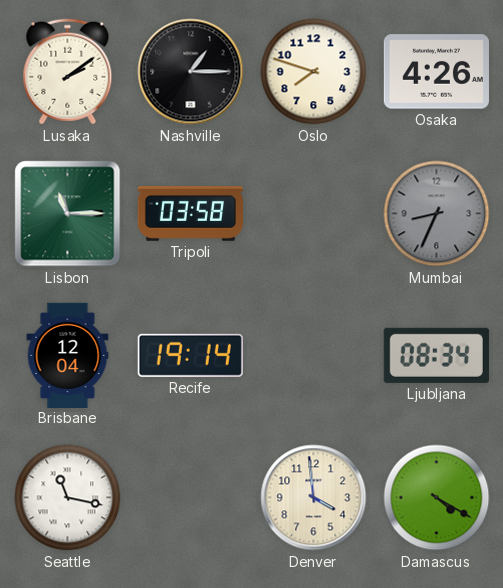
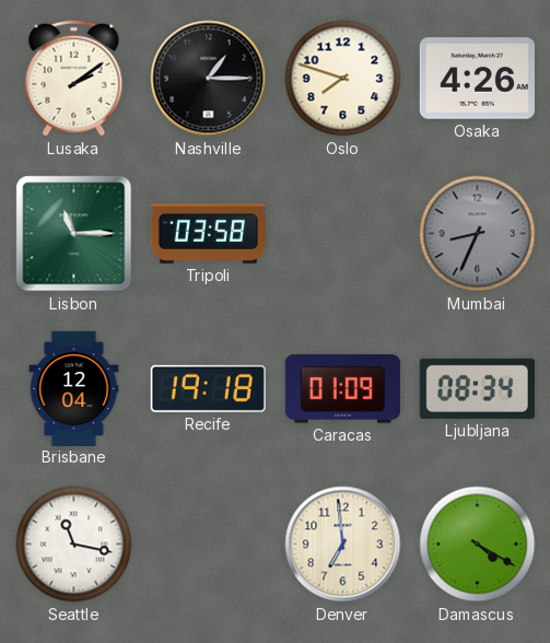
Recife: 19:14 -> 19:18 (208, 388)
Caracas: none -> 01:09 (342, 389)
Denver: 3:59 -> 6:59 (343, 545)
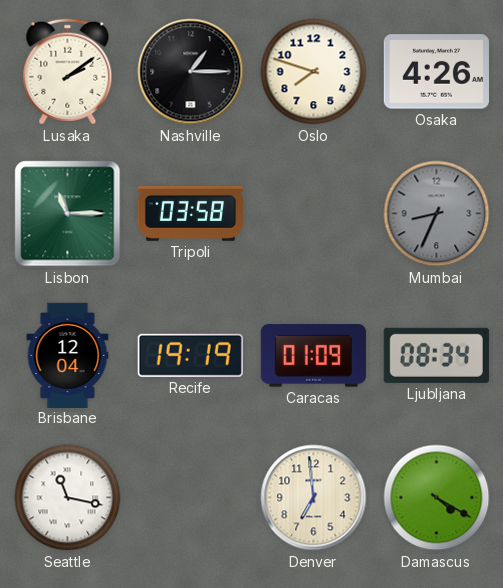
Recife: 19:18 -> 19:19 (190, 355)
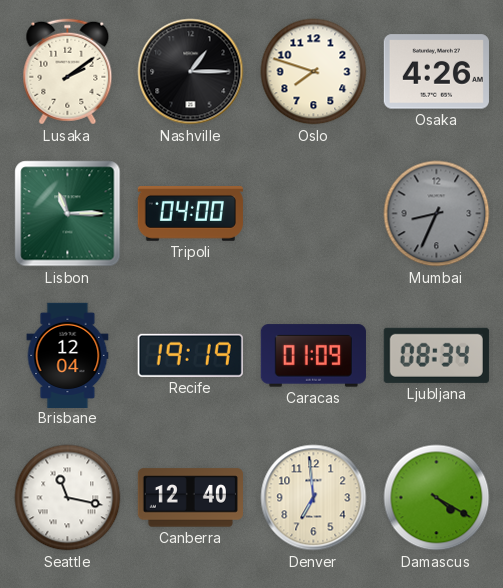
Tripoli: 03:58 -> 04:00 (190, 214)
Canberra: none -> 12:40 (190, 498)
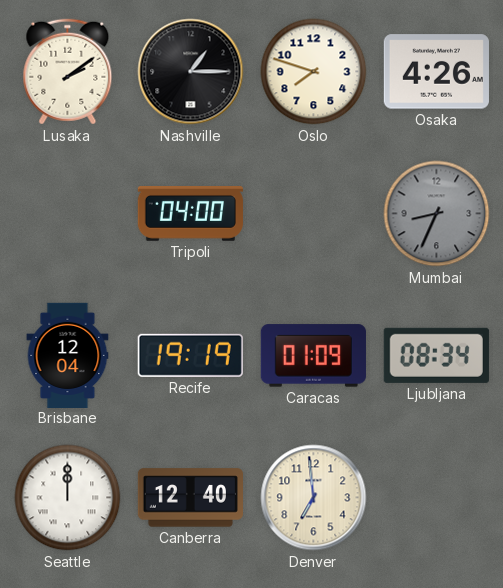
Lisbon: 11:15 -> none (68, 214)
Seattle: 11:17 -> 12:00 (68, 498)
Damascus: 4:20 -> none (437, 498)
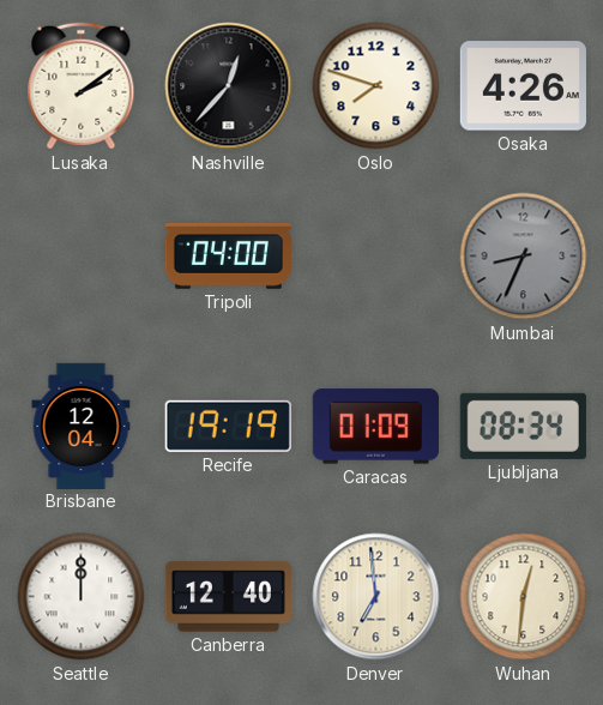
Nashville: 1:15 -> 12:37 (229, 86)
Wuhan: none -> 12:31 (524, 597)
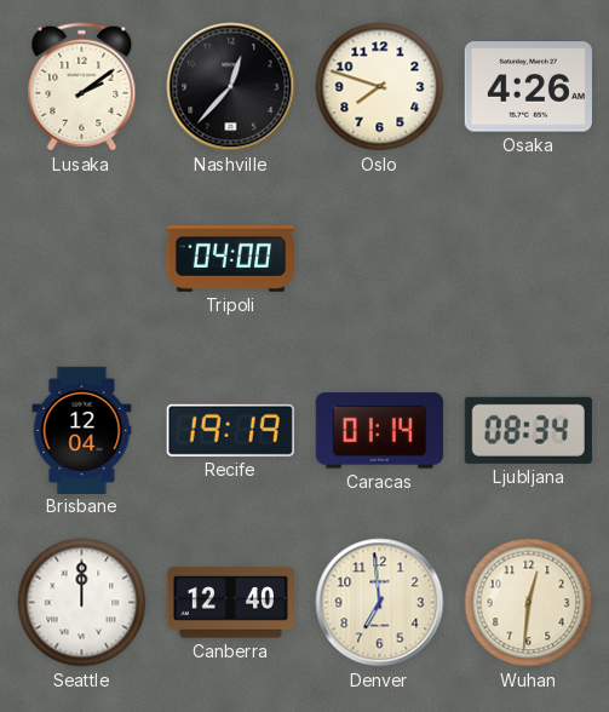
Mumbai: 8:34 -> none (524, 257)
Caracas: 01:09 -> 01:14 (379, 431)
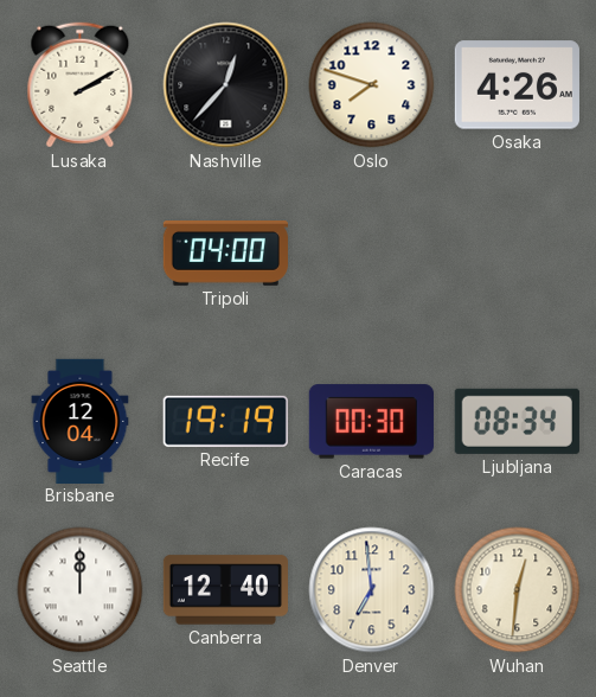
Lusaka: 2:09 -> 2:10 (81, 85)
Caracas: 01:14 -> 00:30 (371, 422)
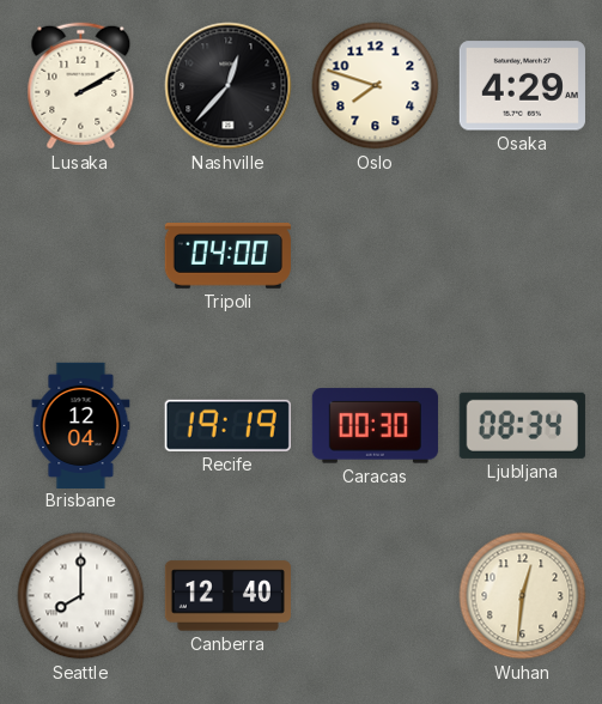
Osaka: 4:26 -> 4:29 (522, 86)
Seattle: 12:00 -> 8:00 (81, 596)
Denver: 6:59 -> none (372, 590)
